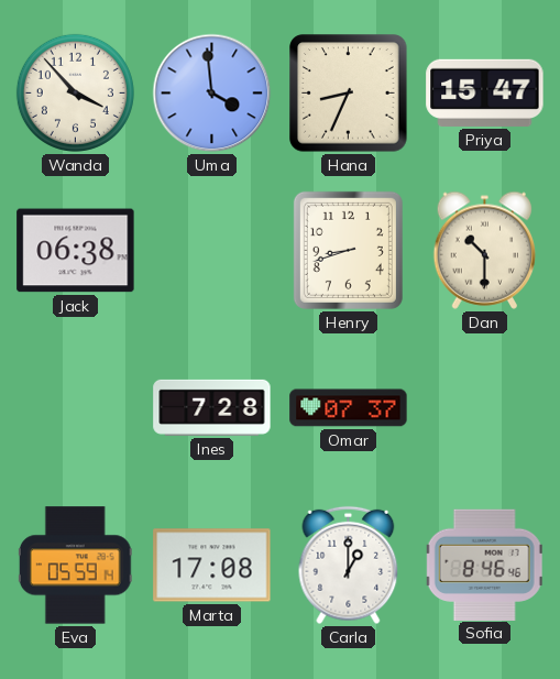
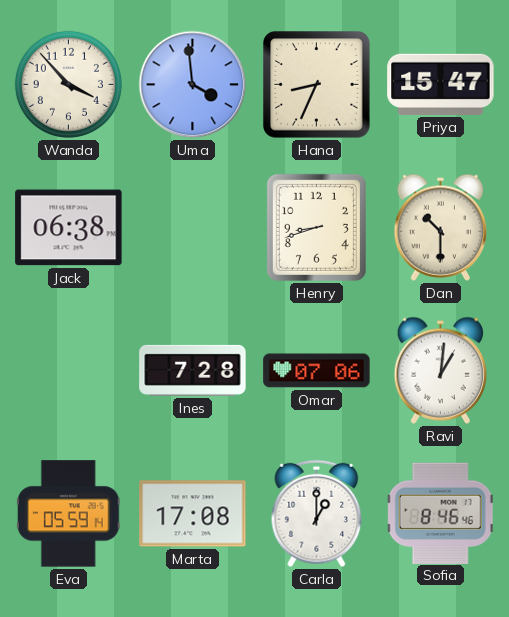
Omar: 07:37 -> 07:06 (317, 371)
Ravi: none -> 1:01 (440, 370)
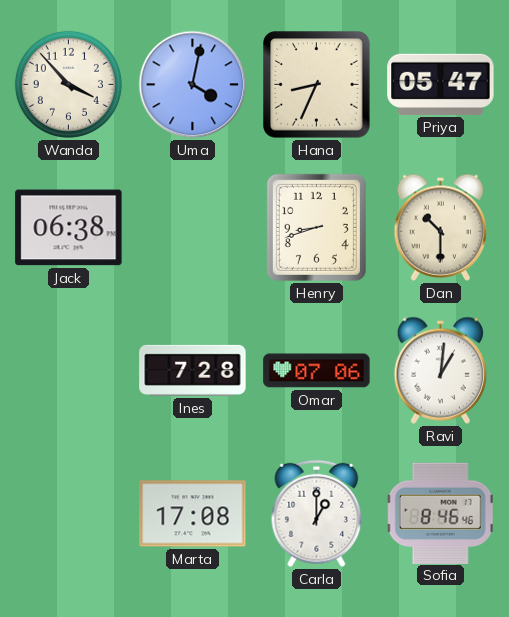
Uma: 3:59 -> 4:02 (193, 85)
Priya: 15:47 -> 05:47 (441, 84)
Eva: 05:59 -> none (68, 514)
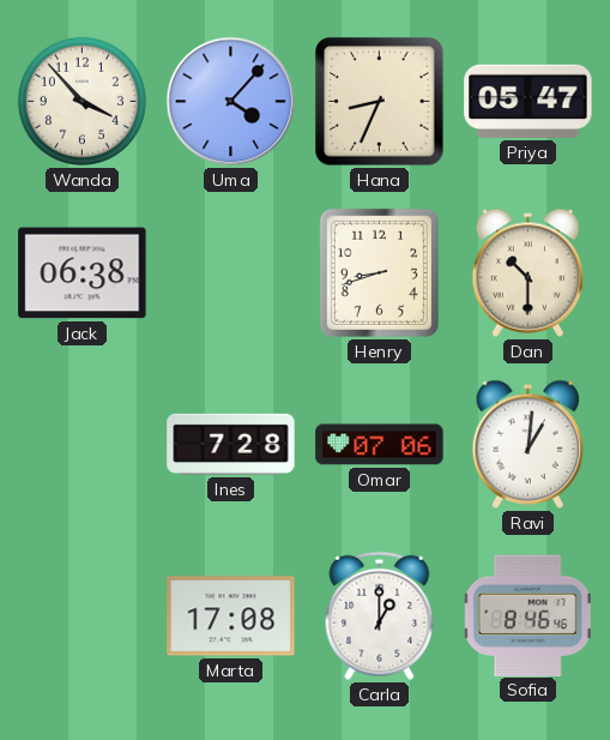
Uma: 4:02 -> 4:07 (231, 102)
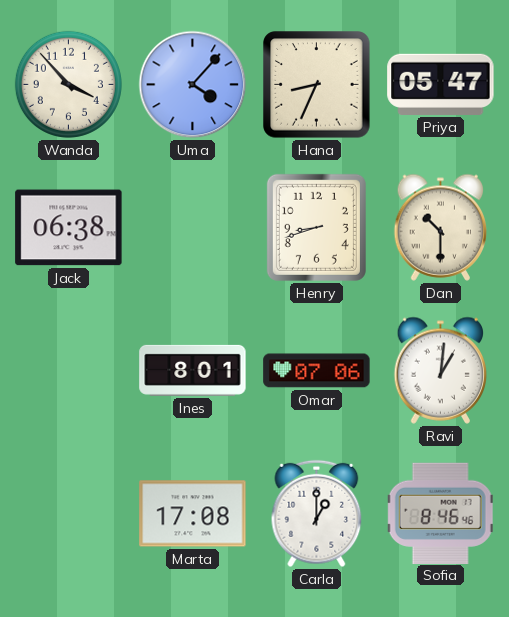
Ines: 7:28 -> 8:01 (193, 370)
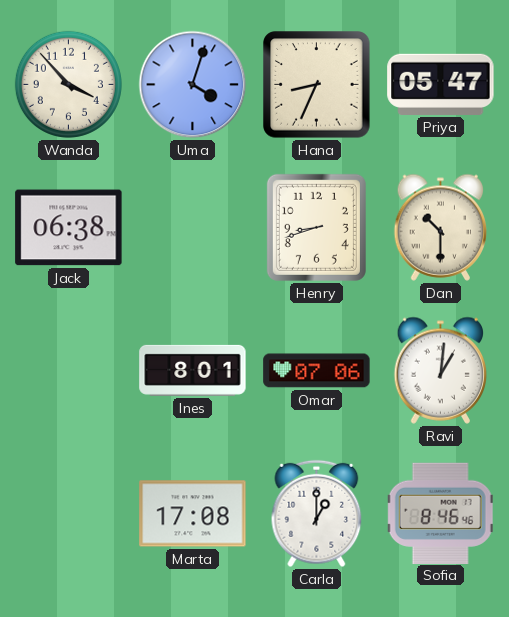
Uma: 4:07 -> 4:03 (193, 85)
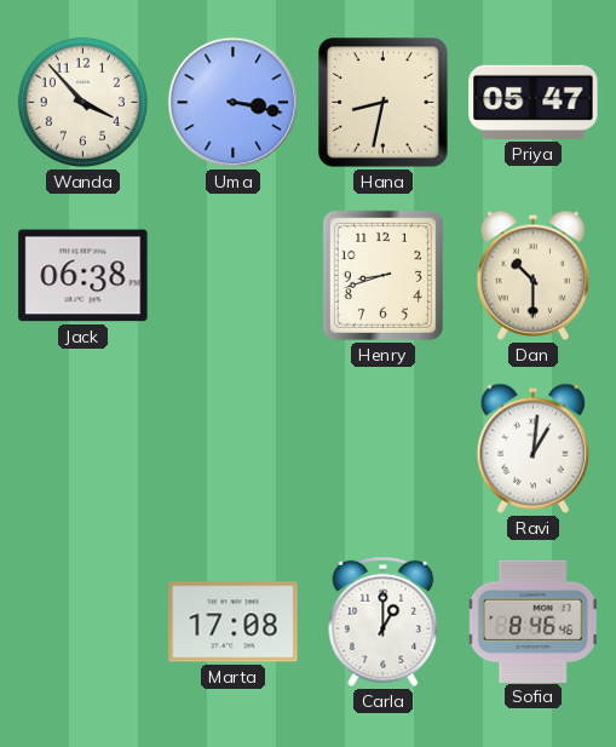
Uma: 4:03 -> 3:17 (234, 103)
Hana: 8:34 -> 8:32 (384, 103)
Ines: 8:01 -> none (193, 370)
Omar: 07:06 -> none (317, 371)
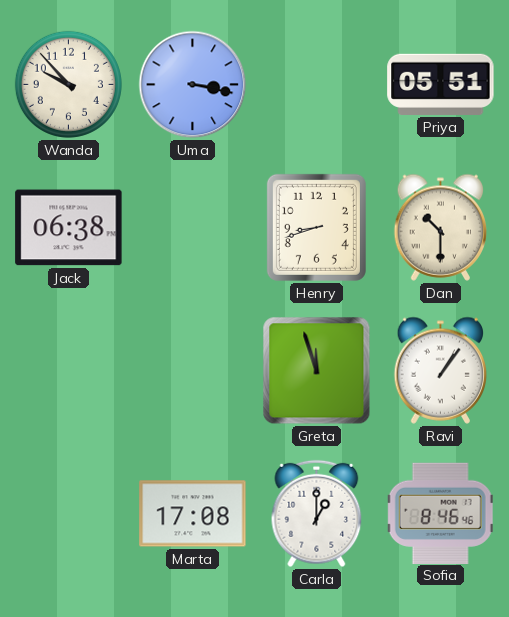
Wanda: 3:53 -> 9:53 (68, 84)
Hana: 8:32 -> none (384, 103)
Priya: 05:47 -> 05:51 (441, 84)
Greta: none -> 11:57 (317, 371)
Ravi: 1:01 -> 1:06 (440, 370)
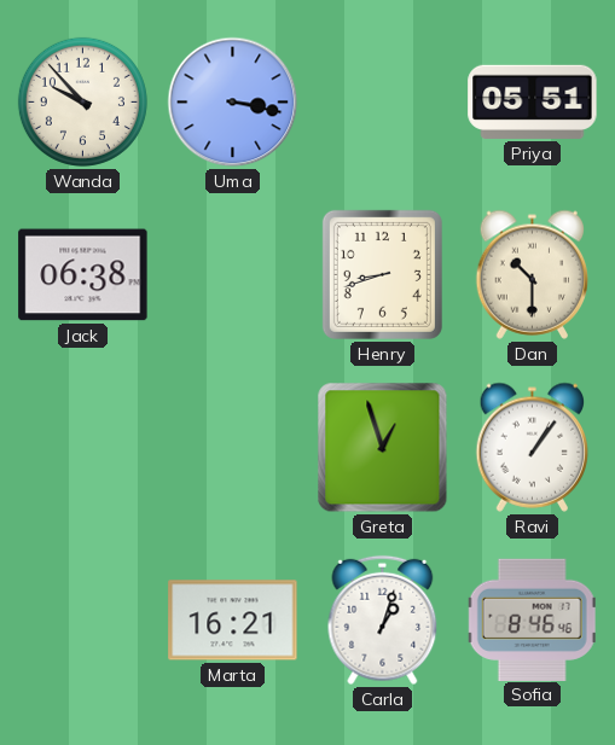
Greta: 11:57 -> 12:57 (383, 448)
Marta: 17:08 -> 16:21 (233, 621)
Carla: 1:00 -> 1:03 (383, 621)
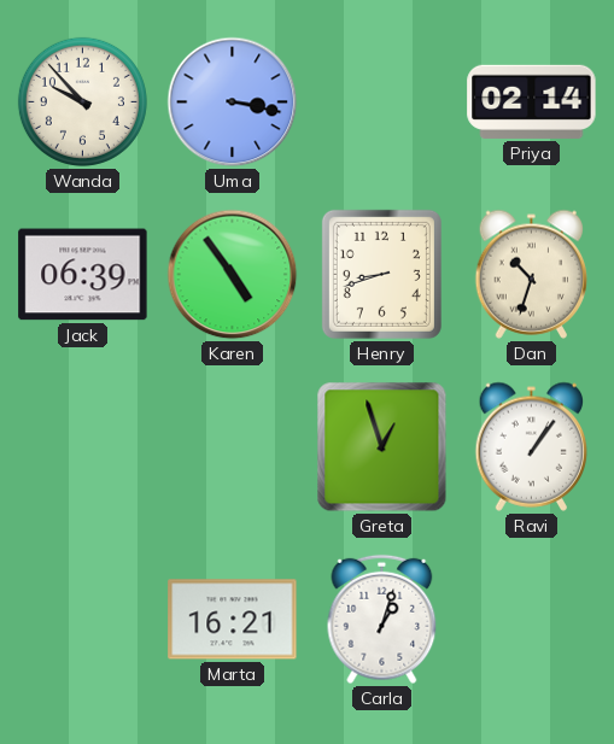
Priya: 05:51 -> 02:14 (532, 101)
Jack: 06:38 -> 06:39 (83, 275)
Karen: none -> 4:54 (233, 275)
Dan: 10:30 -> 10:33 (531, 274)
Sofia: 8:46 -> none (532, 619)
